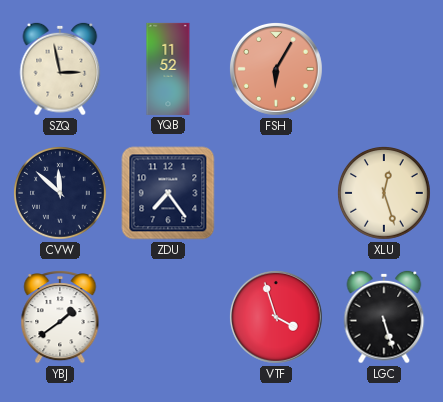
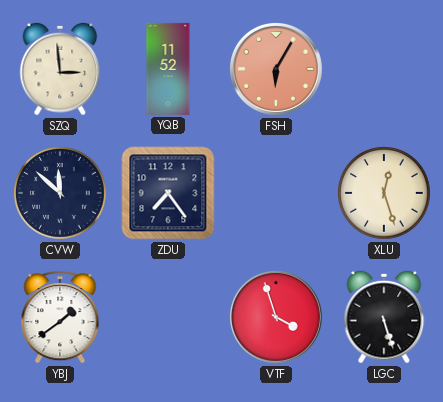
SZQ: 2:58 -> 2:59 (60, 69)
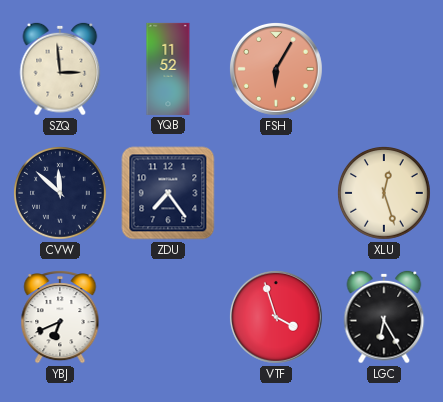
YBJ: 1:39 -> 6:41 (60, 318)
LGC: 5:27 -> 6:25 (384, 317)
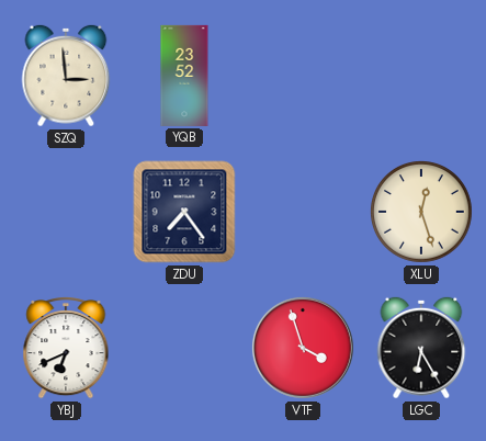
YQB: 11:52 -> 23:52 (184, 76)
FSH: 6:05 -> none (276, 69)
CVW: 11:52 -> none (61, 194)
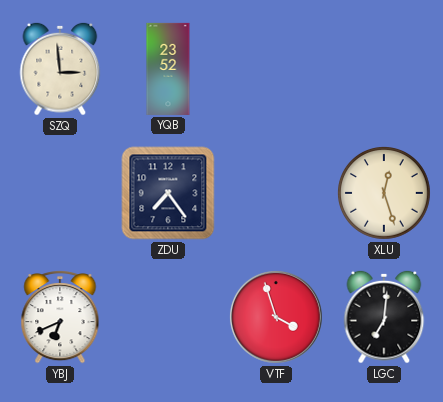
LGC: 6:25 -> 7:01 (384, 317)
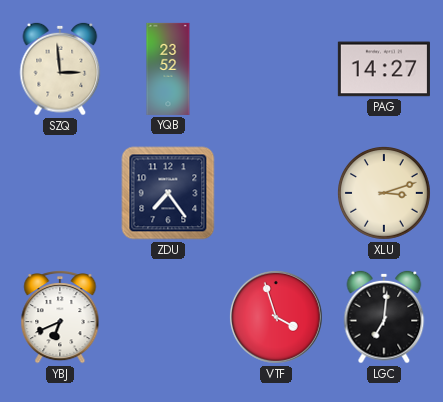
PAG: none -> 14:27 (384, 69)
XLU: 12:27 -> 3:12 (385, 194)
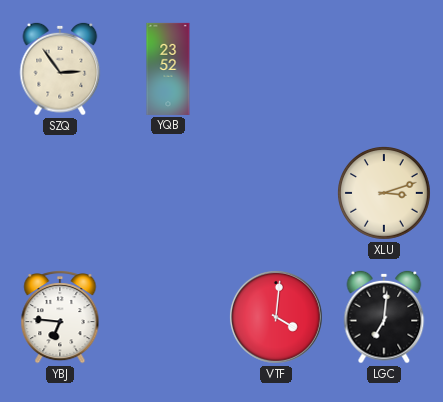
SZQ: 2:59 -> 2:54 (60, 69)
PAG: 14:27 -> none (384, 69)
ZDU: 7:24 -> none (168, 193)
YBJ: 6:41 -> 6:46 (60, 318)
VTF: 3:57 -> 4:01 (276, 317)
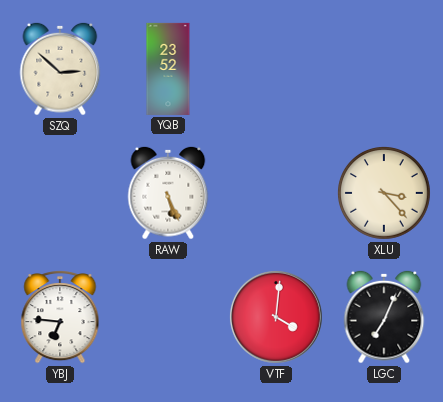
SZQ: 2:54 -> 2:52 (60, 69)
RAW: none -> 5:26 (168, 193)
XLU: 3:12 -> 3:23 (385, 194)
LGC: 7:01 -> 7:04 (384, 317)
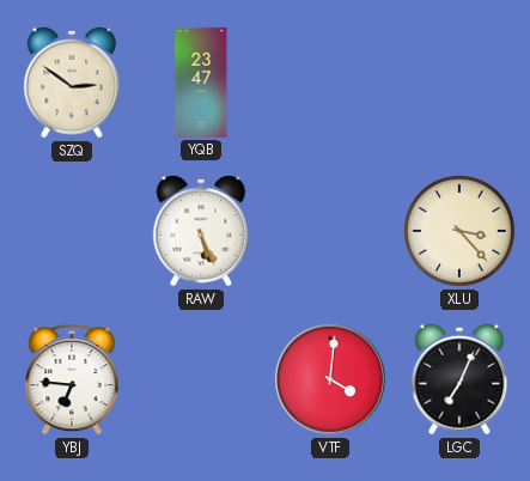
SZQ: 2:52 -> 2:51 (72, 83)
YQB: 23:52 -> 23:47 (201, 83)
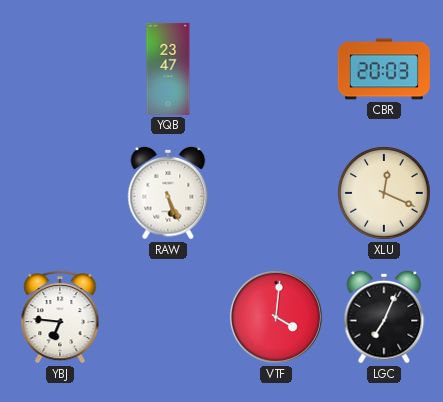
SZQ: 2:51 -> none (72, 83)
CBR: none -> 20:03 (384, 69)
XLU: 3:23 -> 12:19 (385, 194)
